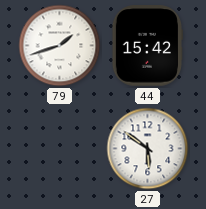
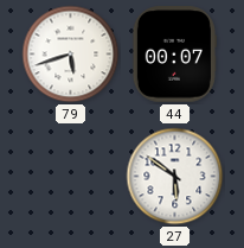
79: 1:42 -> 5:42 (71, 55)
44: 15:42 -> 00:07 (174, 55)
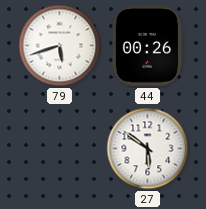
44: 00:07 -> 00:26 (147, 46)
